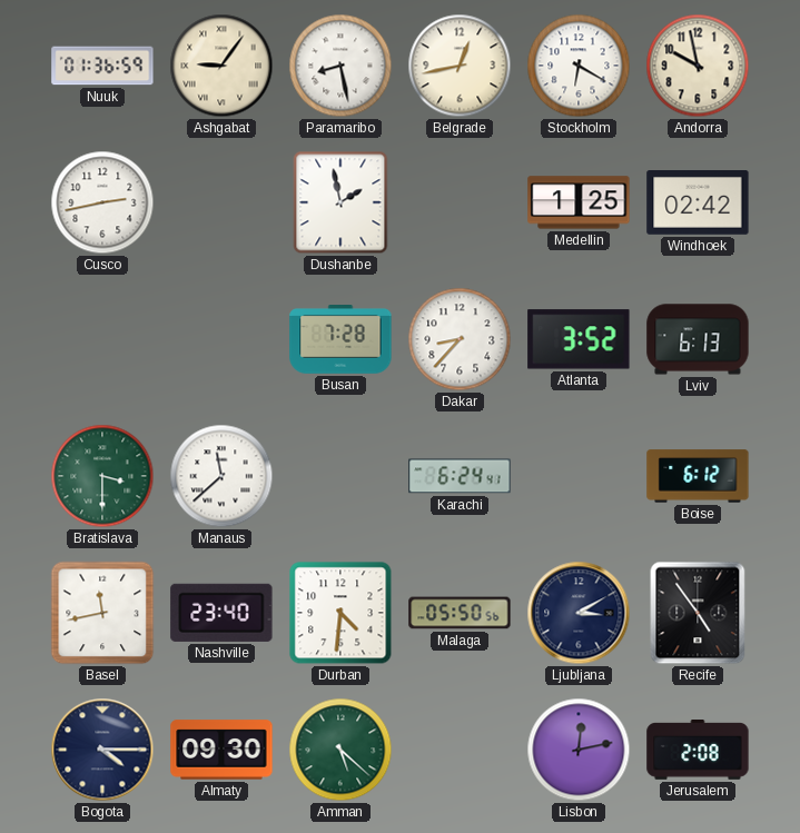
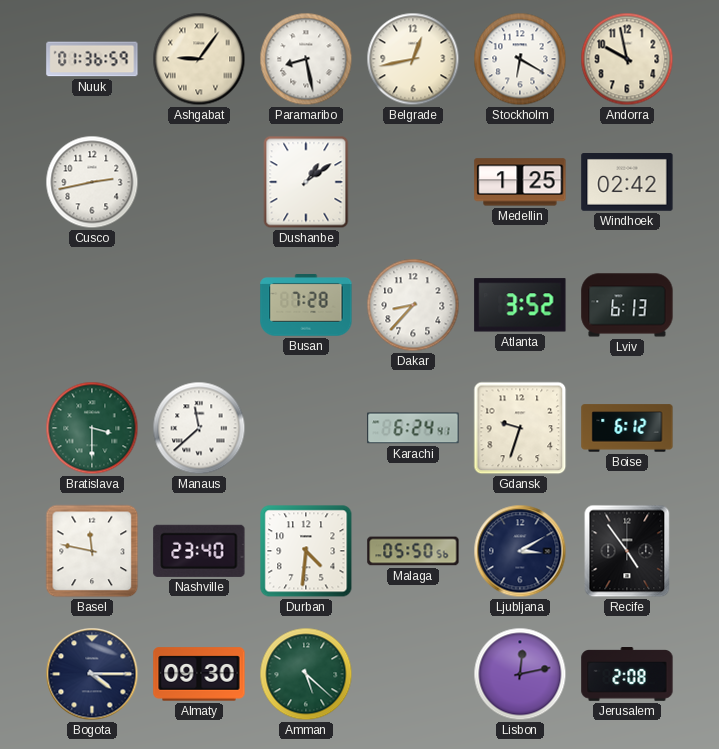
Dushanbe: 1:58 -> 1:09 (306, 182)
Gdansk: none -> 9:33 (520, 428)
Basel: 11:43 -> 11:47 (92, 551)
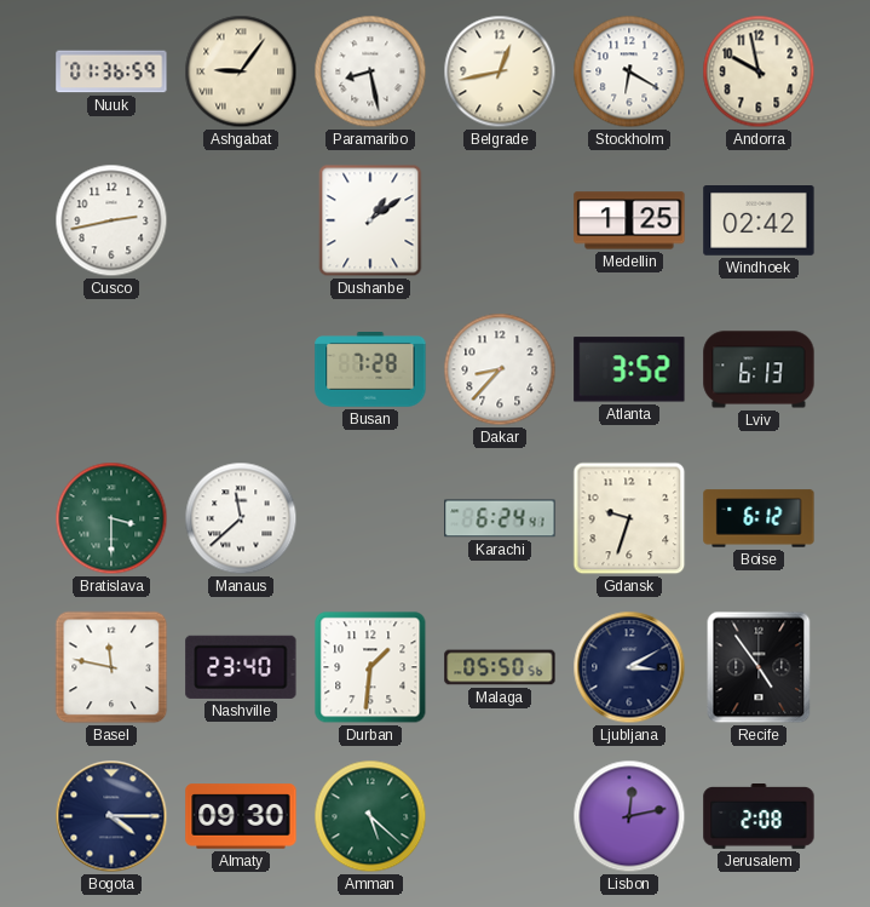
Durban: 4:31 -> 1:31 (370, 667)
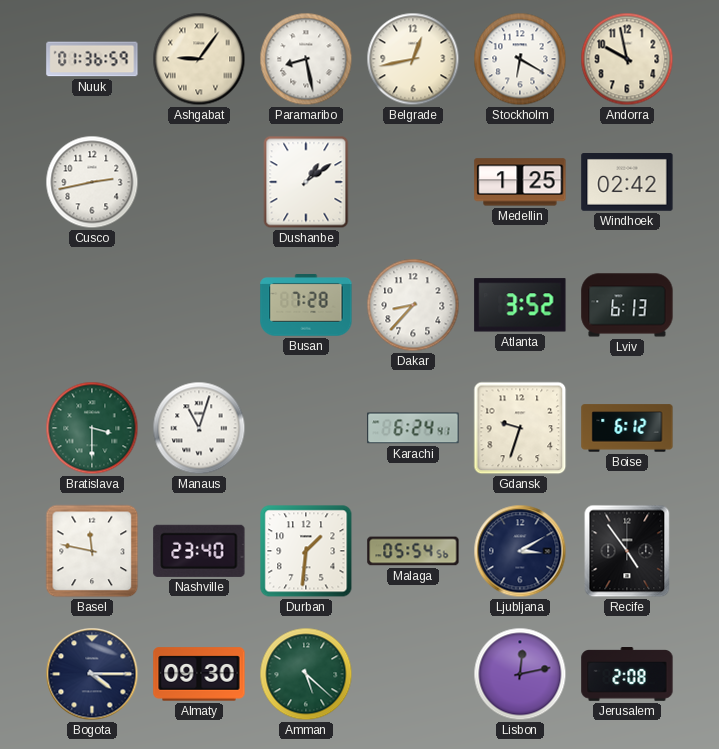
Manaus: 11:38 -> 11:03 (199, 428)
Malaga: 05:50 -> 05:54 (413, 551)
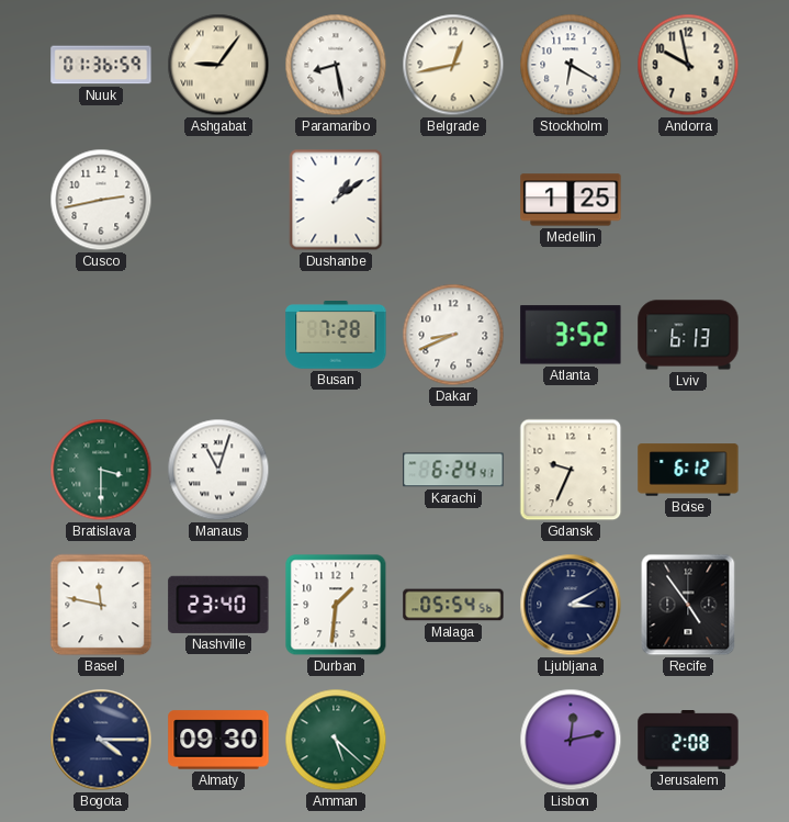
Windhoek: 02:42 -> none (627, 183)
Dakar: 8:37 -> 8:41 (453, 335)
Gdansk: 9:33 -> 9:34 (571, 470)
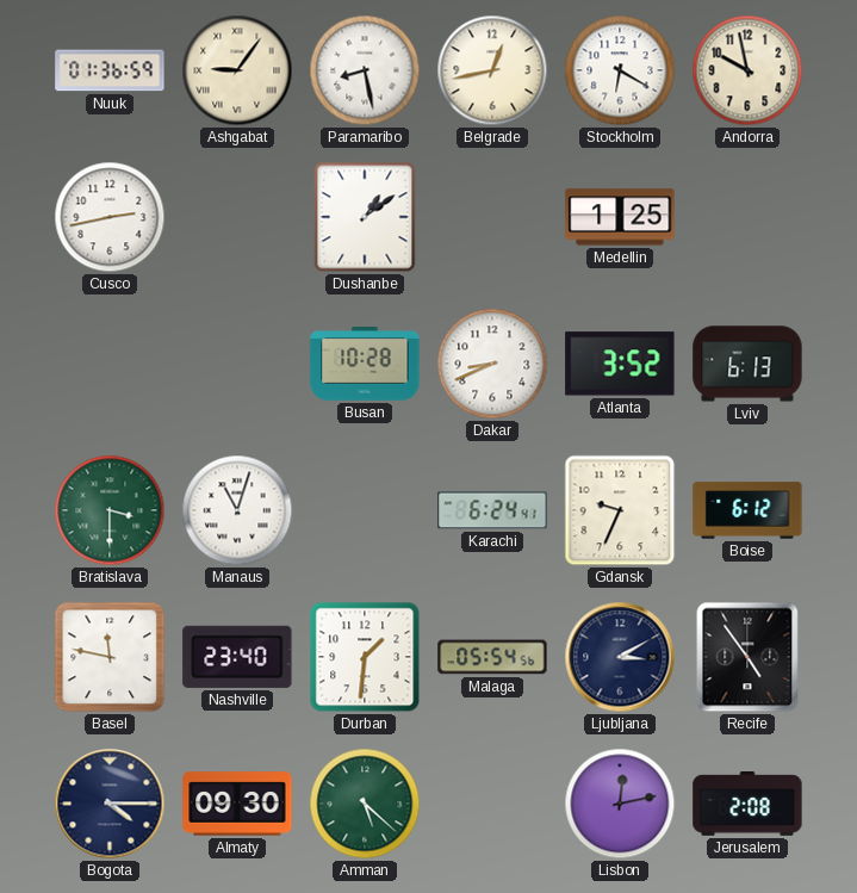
Busan: 7:28 -> 10:28 (365, 365)
